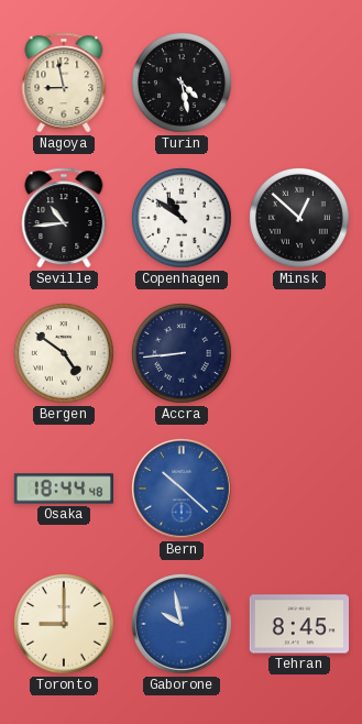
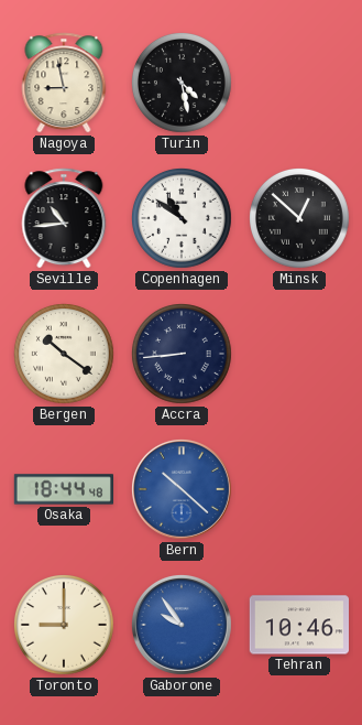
Bergen: 4:51 -> 10:21 (65, 355)
Gaborone: 9:58 -> 9:54 (182, 625)
Tehran: 8:45 -> 10:46 (298, 625)
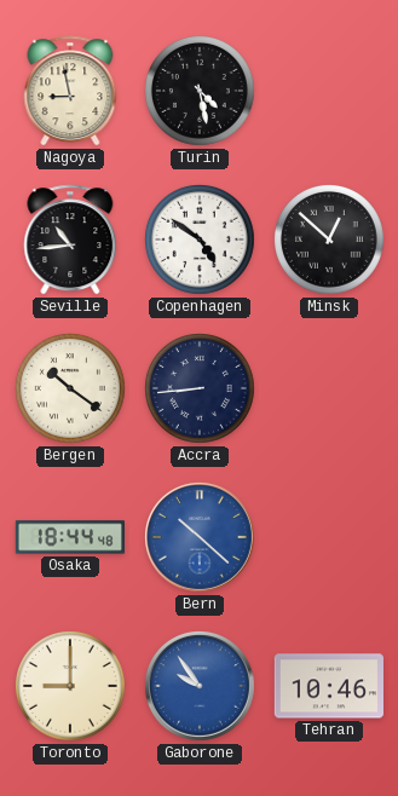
Copenhagen: 10:51 -> 4:51 (201, 241)
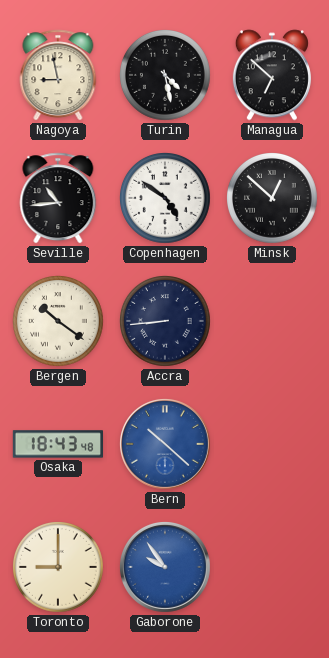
Managua: none -> 6:52 (272, 75)
Osaka: 18:44 -> 18:43 (58, 444)
Tehran: 10:46 -> none (328, 686)
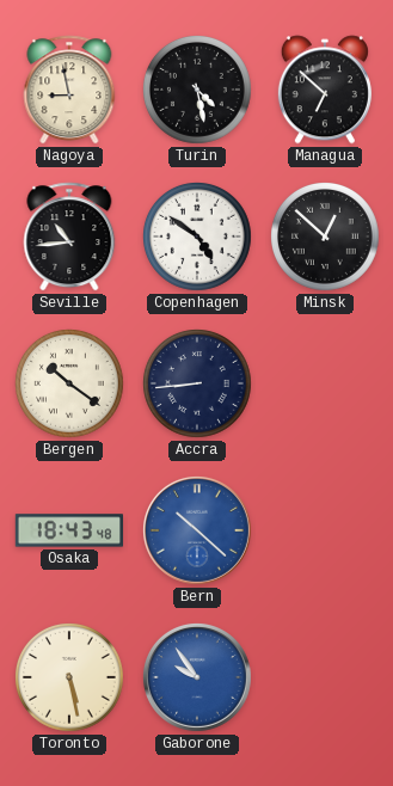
Toronto: 9:00 -> 5:28 (70, 678)
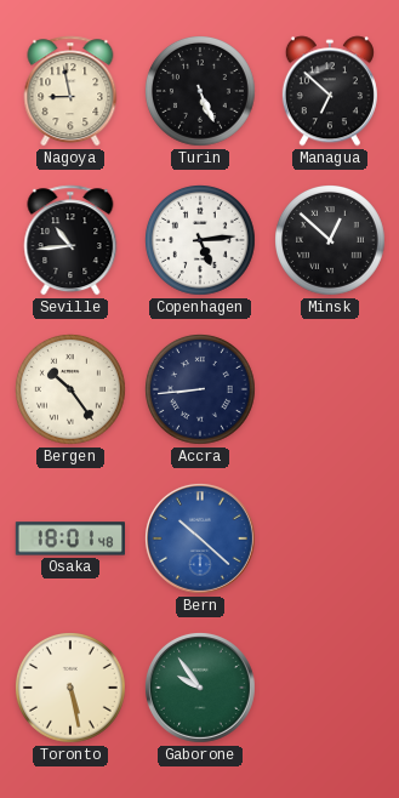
Turin: 4:28 -> 5:26 (201, 92)
Copenhagen: 4:51 -> 5:14 (201, 241)
Bergen: 10:21 -> 10:24 (72, 391)
Osaka: 18:43 -> 18:01 (70, 538)
Gaborone dial: blue -> green (200, 688)
